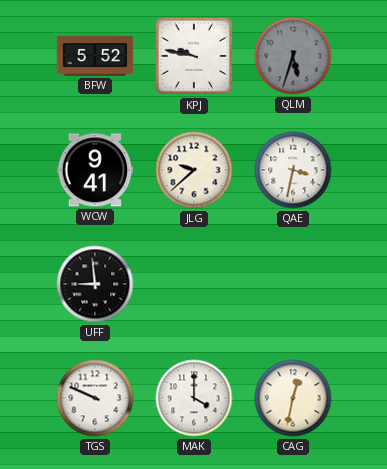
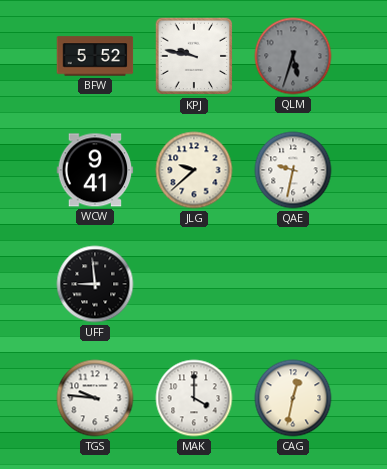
QAE: 3:32 -> 9:32 (293, 170)
TGS: 9:49 -> 9:46 (95, 398)
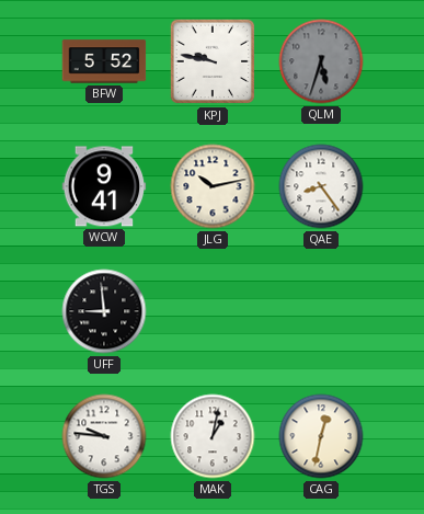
JLG: 9:38 -> 10:13 (213, 186)
QAE: 9:32 -> 8:24 (321, 186)
MAK: 4:00 -> 1:02 (213, 436)
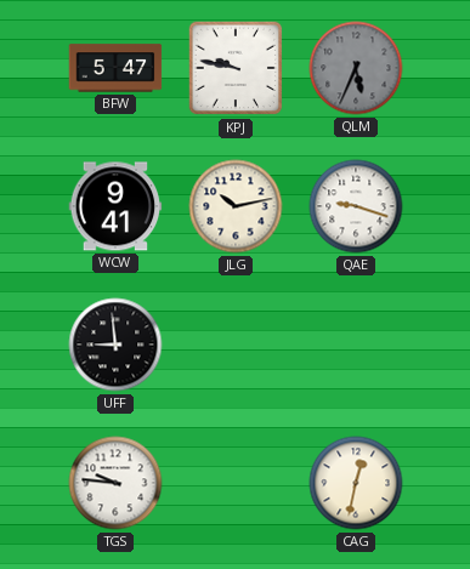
BFW: 5:52 -> 5:47 (115, 68)
QLM: 5:33 -> 5:34 (356, 68)
QAE: 8:24 -> 9:18 (356, 206)
MAK: 1:02 -> none (213, 436)
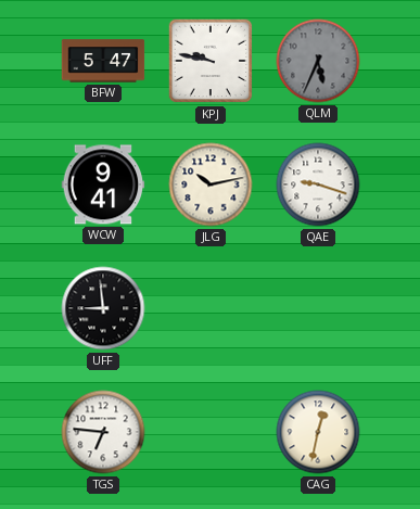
TGS: 9:46 -> 6:46 (103, 432)
